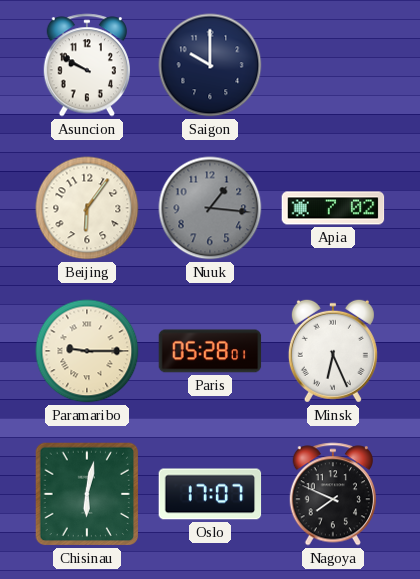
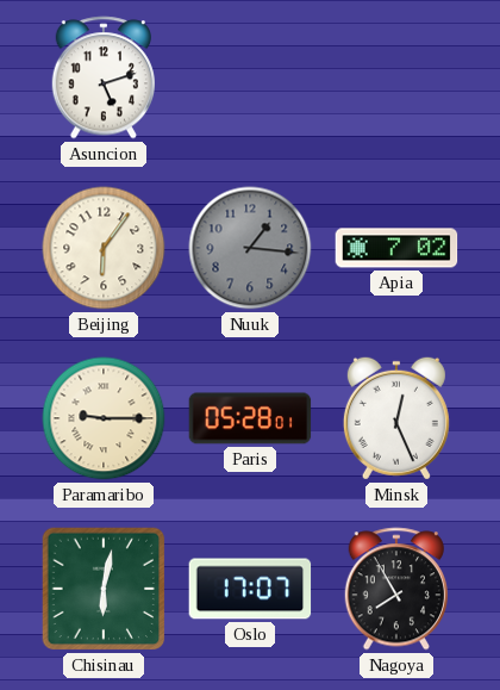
Asuncion: 9:50 -> 5:12 (102, 77)
Saigon: 10:00 -> none (210, 65)
Minsk: 6:26 -> 12:26 (396, 418)
Nagoya: 7:49 -> 7:55 (395, 589)
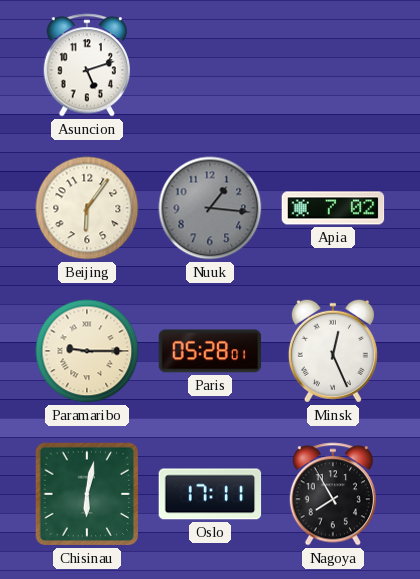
Oslo: 17:07 -> 17:11 (210, 494)
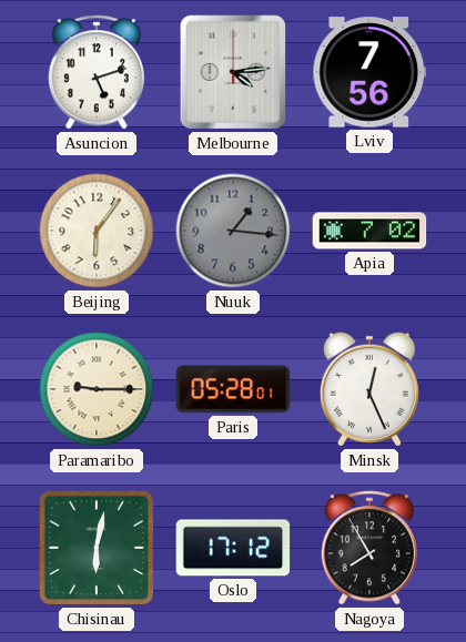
Melbourne: none -> 4:14 (233, 72)
Lviv: none -> 7:56 (369, 72)
Oslo: 17:11 -> 17:12 (233, 548)
